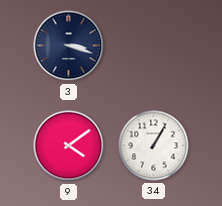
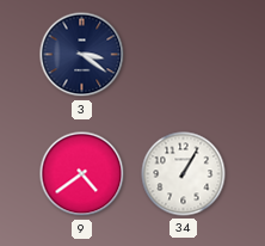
3: 3:18 -> 3:21 (82, 55)
9: 4:09 -> 4:39 (82, 174)
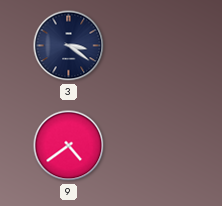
34: 1:05 -> none (184, 174)
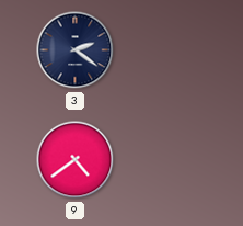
3: 3:21 -> 2:21 (76, 50)
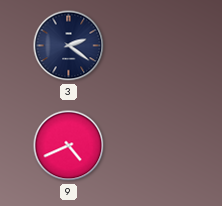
9: 4:39 -> 4:41 (69, 146)
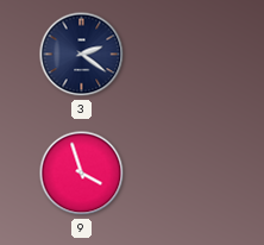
9: 4:41 -> 3:57 (82, 174)
